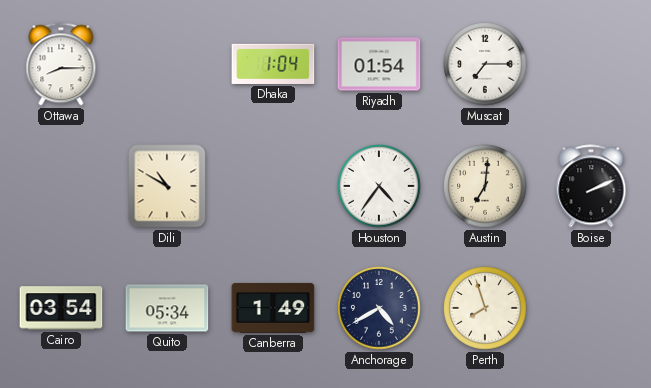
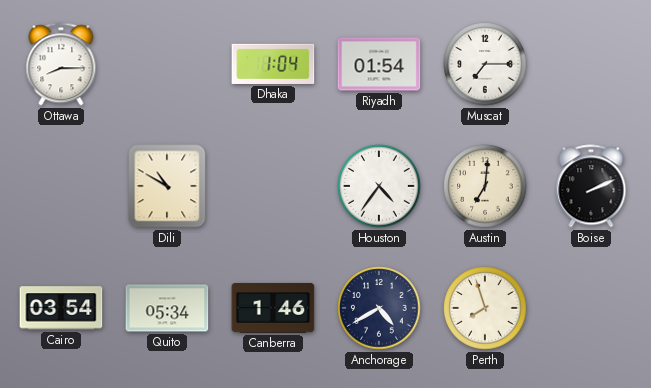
Canberra: 1:49 -> 1:46 (273, 308)
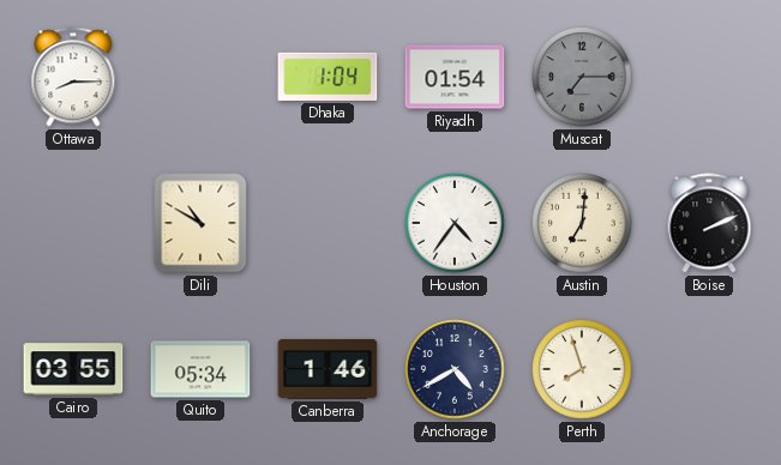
Muscat dial: white -> grey (582, 77)
Cairo: 03:54 -> 03:55 (73, 369)
